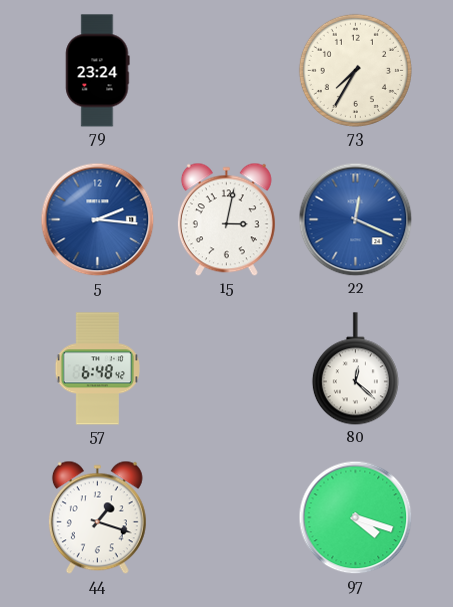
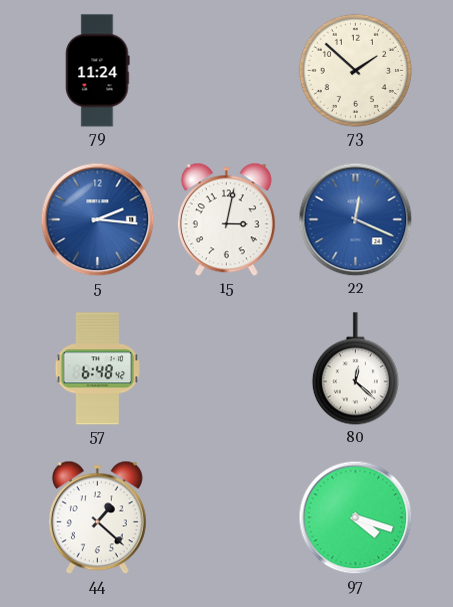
79: 23:24 -> 11:24 (98, 71)
73: 7:35 -> 1:52 (355, 70)
44: 1:18 -> 1:22 (97, 518)
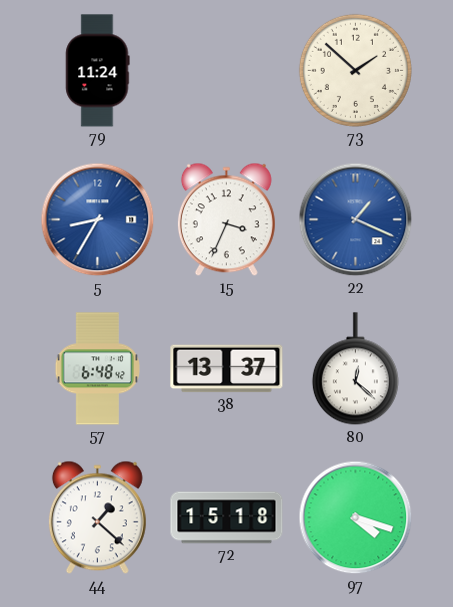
5: 2:16 -> 8:35 (98, 220)
15: 3:02 -> 3:34 (226, 220)
22: 12:19 -> 1:19 (356, 220)
38: none -> 13:37 (227, 369)
72: none -> 15:18 (227, 518)
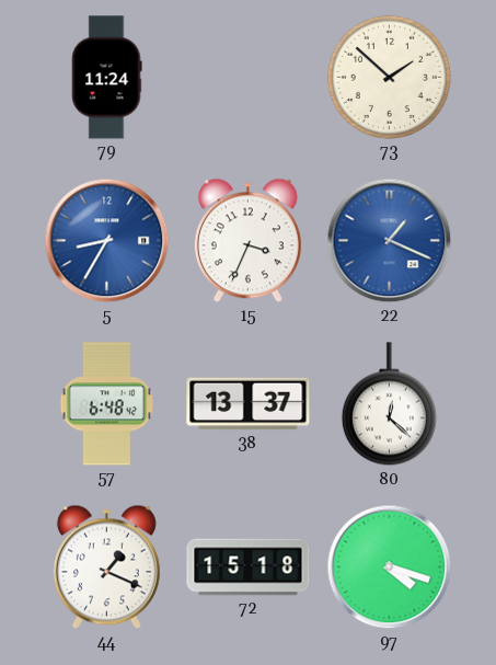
44: 1:22 -> 1:19 (106, 567)
